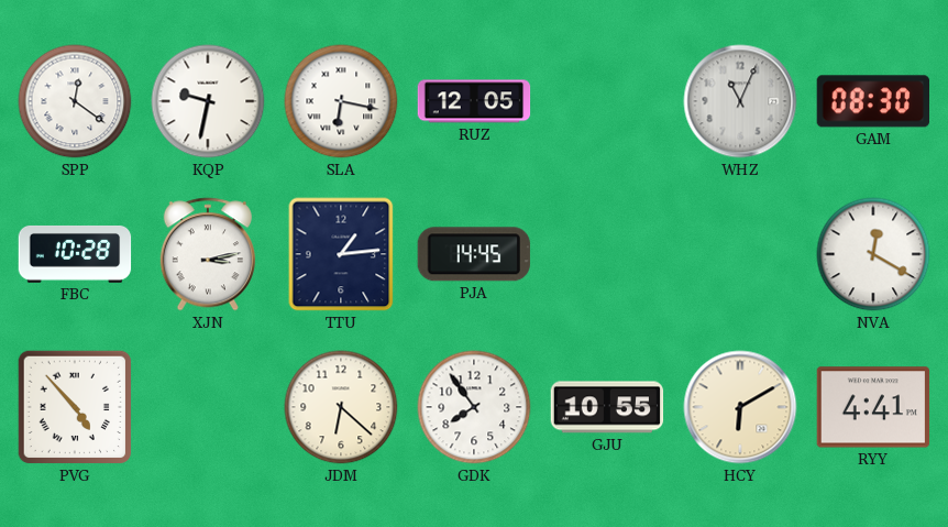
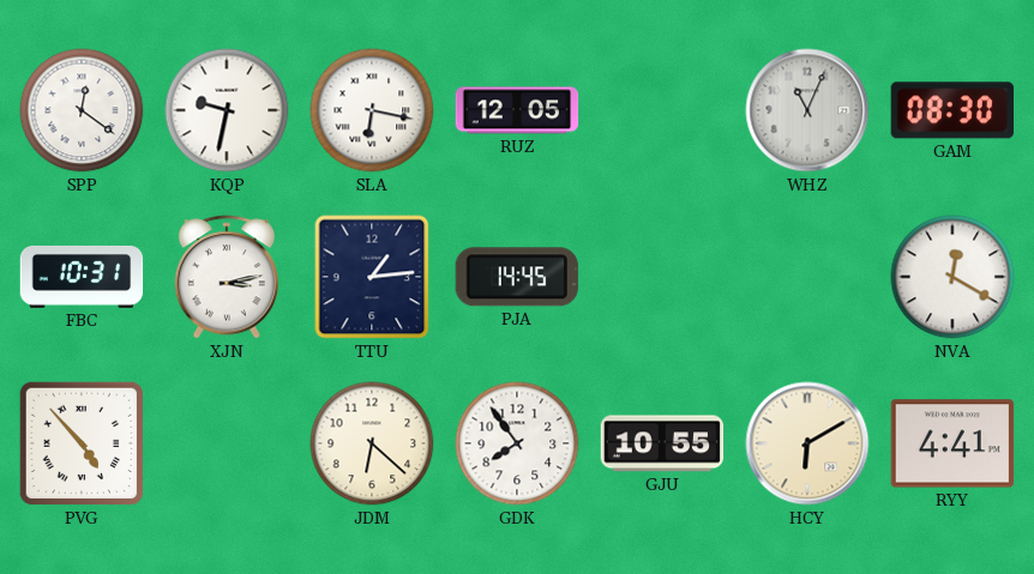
FBC: 10:28 -> 10:31 (82, 277)
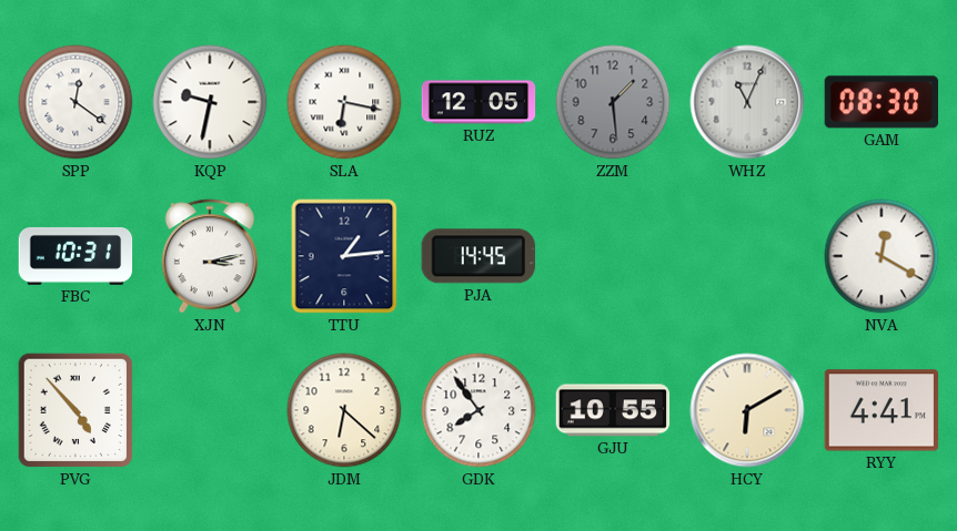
ZZM: none -> 1:29 (613, 102)
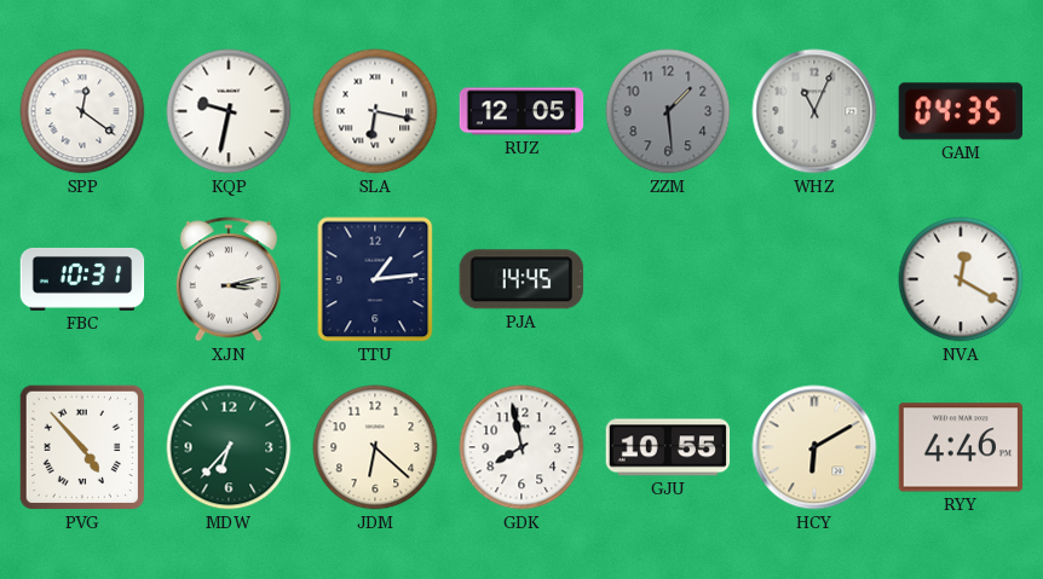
GAM: 08:30 -> 04:35 (960, 111)
MDW: none -> 6:37 (229, 447)
GDK: 7:54 -> 7:58 (521, 447)
RYY: 4:41 -> 4:46 (961, 447)
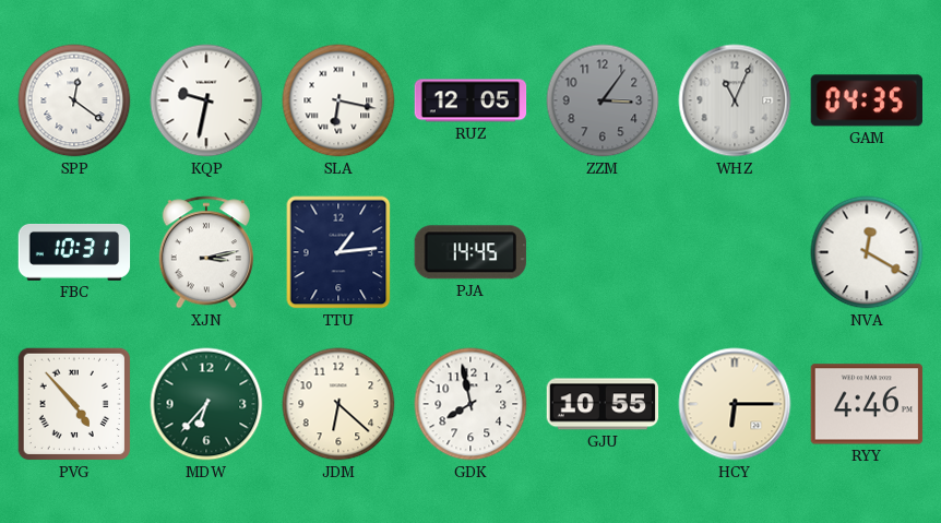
ZZM: 1:29 -> 3:06 (603, 100)
HCY: 6:10 -> 6:15 (735, 404)
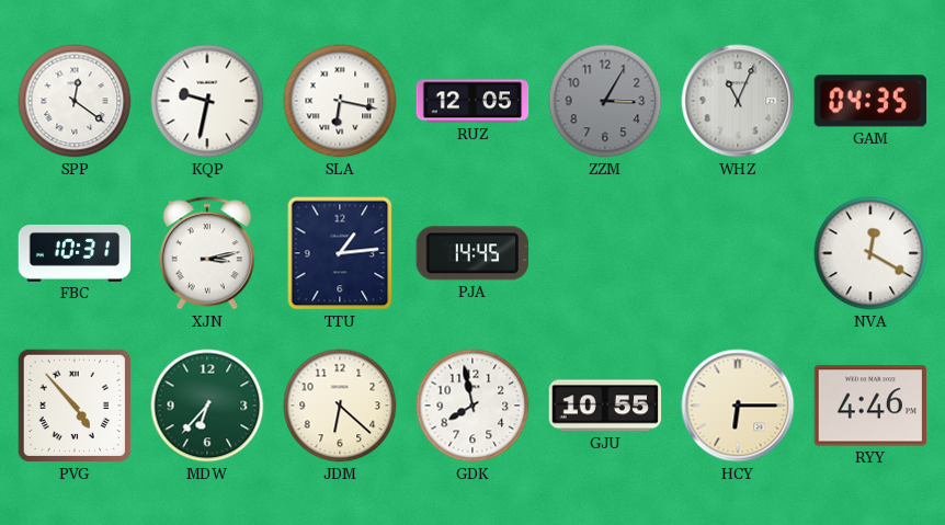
ZZM: 3:06 -> 3:05 (605, 101)
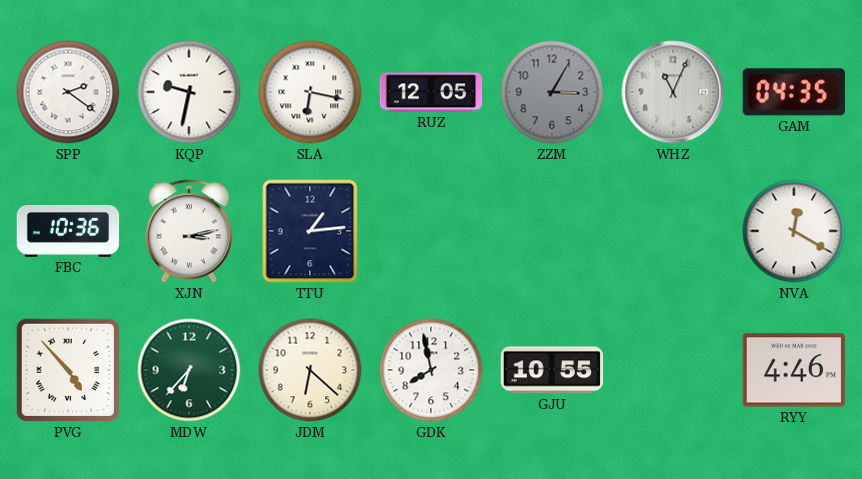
SPP: 12:21 -> 2:21 (68, 92)
FBC: 10:31 -> 10:36 (68, 231)
PJA: 14:45 -> none (472, 253)
HCY: 6:15 -> none (738, 406)
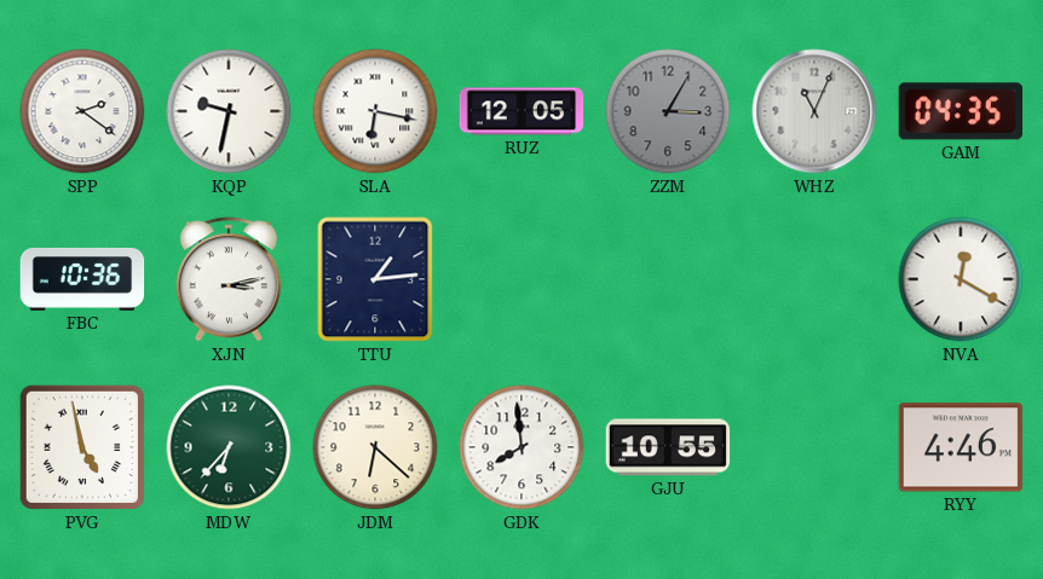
PVG: 4:53 -> 4:58 (82, 447)
GDK: 7:58 -> 7:59 (521, 447)
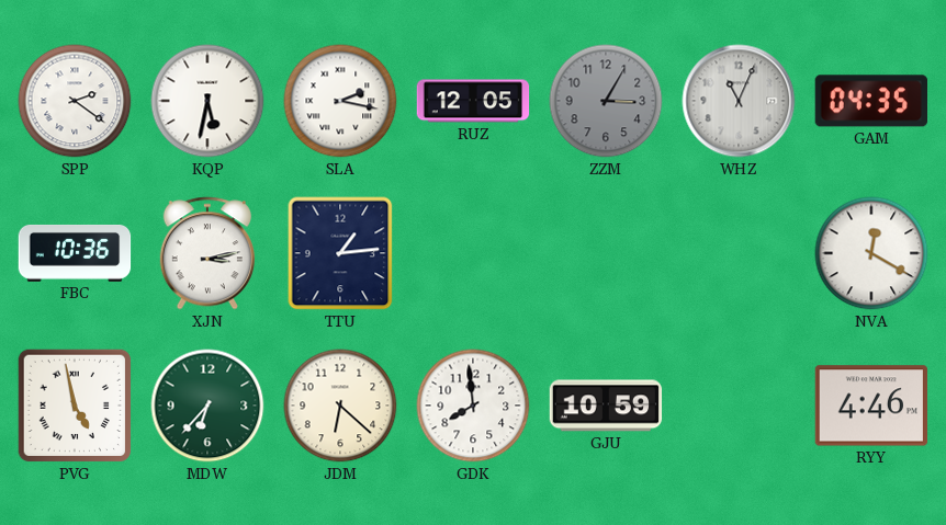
KQP: 9:32 -> 5:32 (207, 101)
SLA: 6:17 -> 2:17 (340, 101)
GJU: 10:55 -> 10:59 (606, 406)
